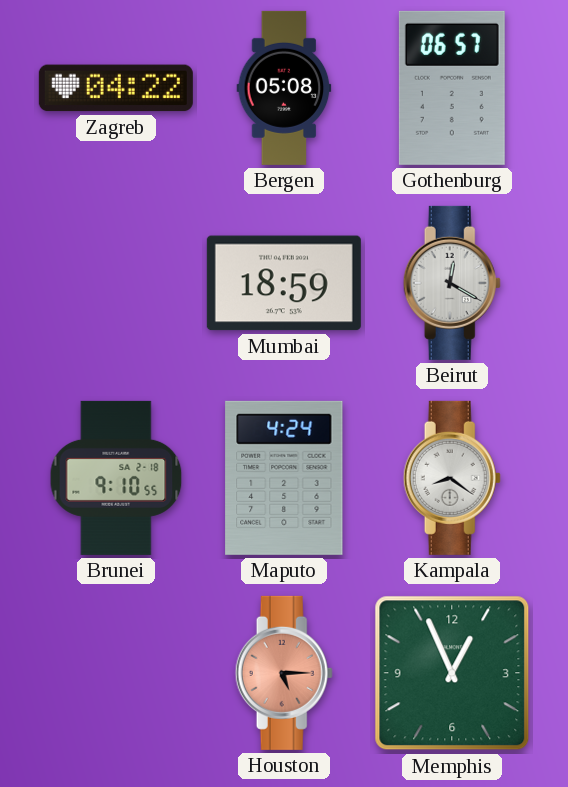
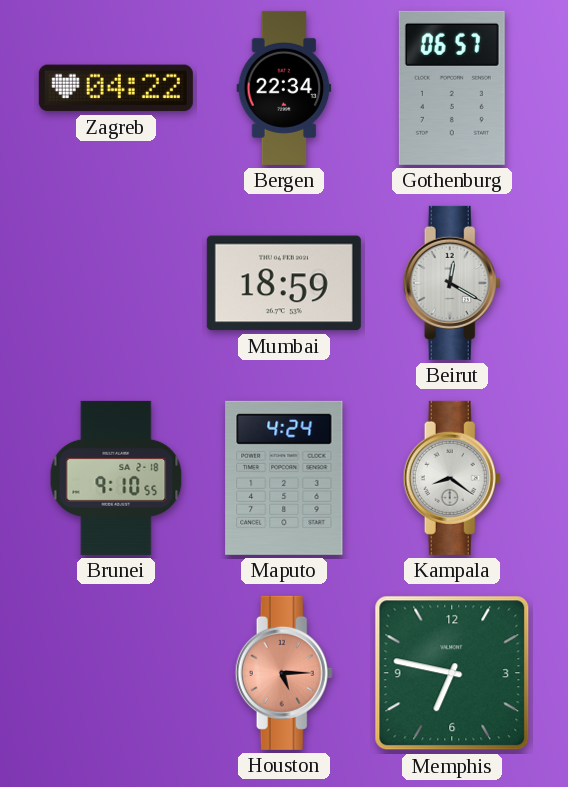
Bergen: 05:08 -> 22:34 (284, 88)
Memphis: 12:56 -> 6:47 (452, 673)
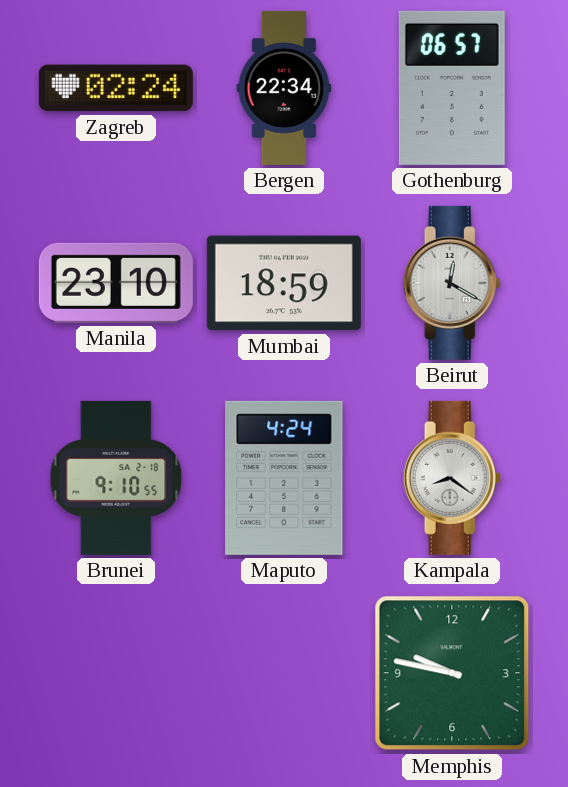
Zagreb: 04:22 -> 02:24 (116, 88)
Manila: none -> 23:10 (116, 283)
Houston: 5:15 -> none (284, 673)
Memphis: 6:47 -> 9:47 (452, 673)
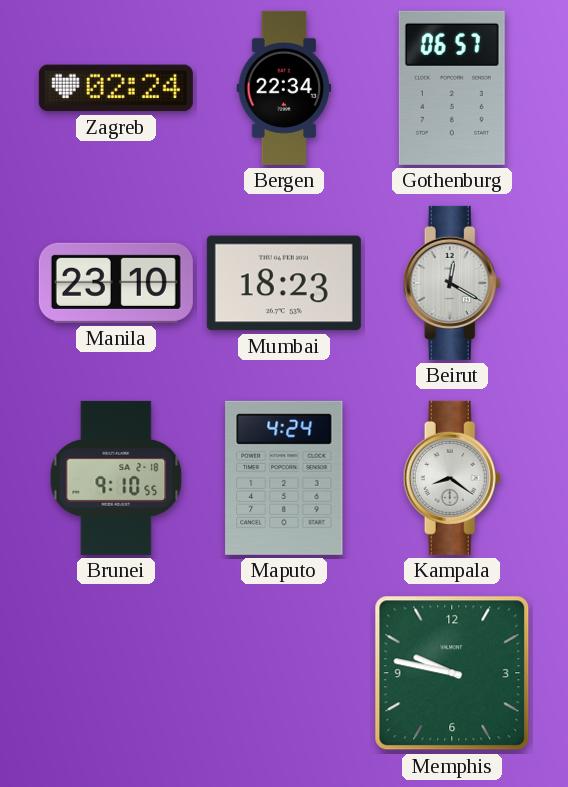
Mumbai: 18:59 -> 18:23 (284, 283)
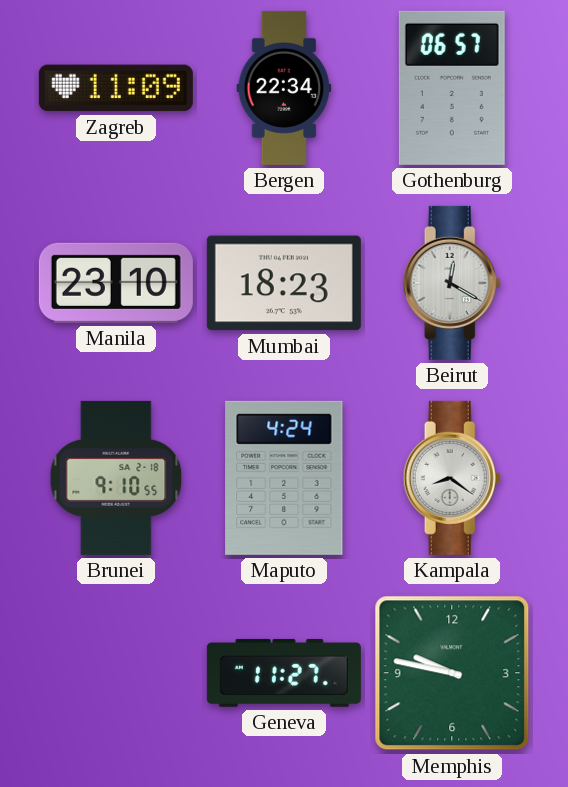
Zagreb: 02:24 -> 11:09 (116, 88)
Geneva: none -> 11:27 (284, 673)
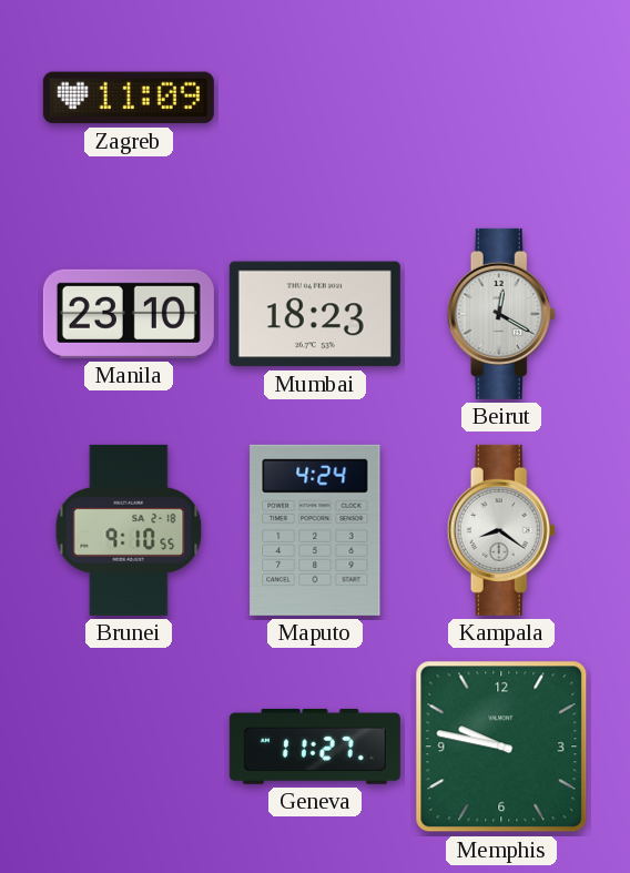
Bergen: 22:34 -> none (284, 88)
Gothenburg: 06:57 -> none (452, 88)
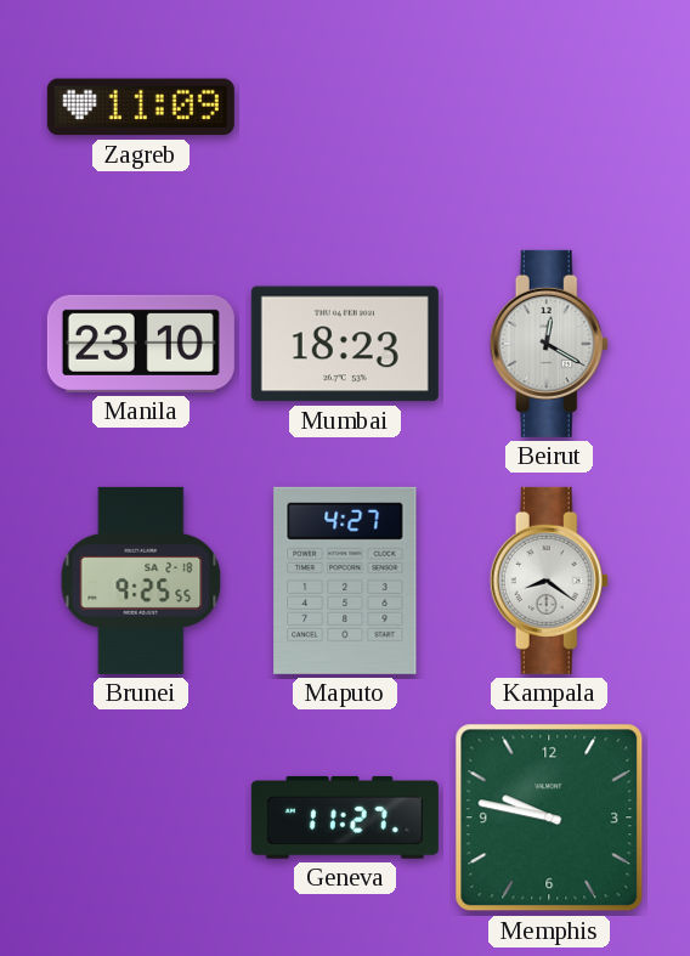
Brunei: 9:10 -> 9:25 (141, 581)
Maputo: 4:24 -> 4:27 (345, 581)
